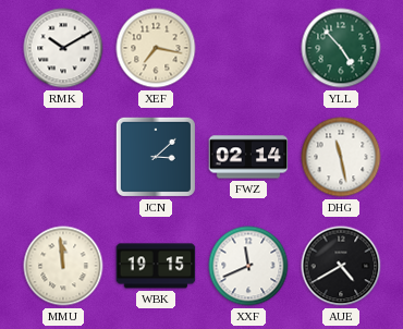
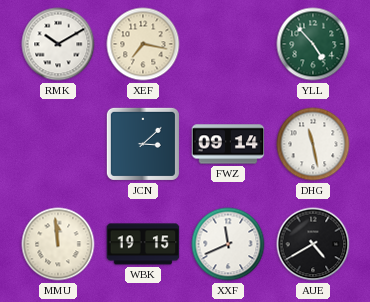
FWZ: 02:14 -> 09:14 (228, 144)
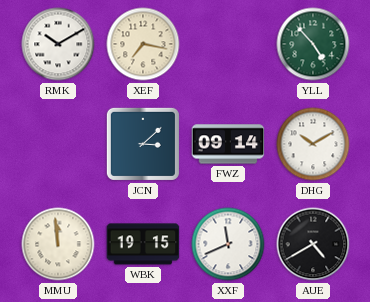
DHG: 11:28 -> 10:10 (313, 144)
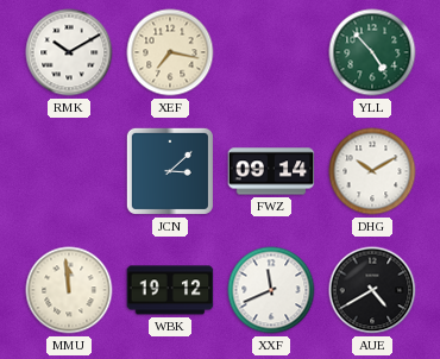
WBK: 19:15 -> 19:12 (170, 290)
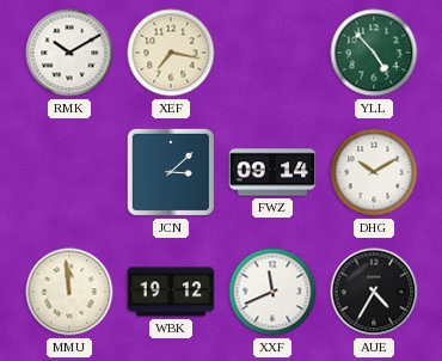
AUE: 4:40 -> 4:35 (374, 292)
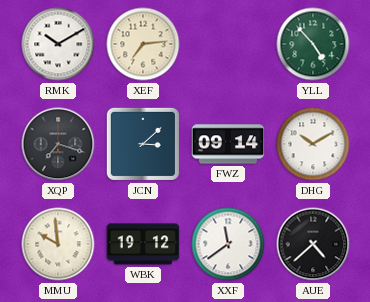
XEF: 7:17 -> 7:14 (143, 44)
XQP: none -> 7:18 (58, 144)
MMU: 11:59 -> 9:59 (58, 244)
XXF: 11:41 -> 11:39 (228, 244)
AUE: 4:35 -> 4:38 (313, 244)
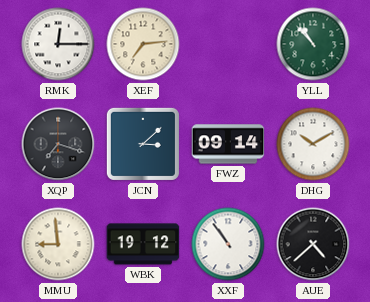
RMK: 10:10 -> 12:15 (58, 44)
YLL: 4:53 -> 10:53 (313, 44)
MMU: 9:59 -> 8:59 (58, 244)
XXF: 11:39 -> 10:54 (228, 244)
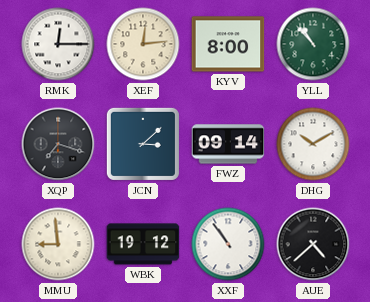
XEF: 7:14 -> 12:14 (143, 44)
KYV: none -> 8:00 (228, 44)
